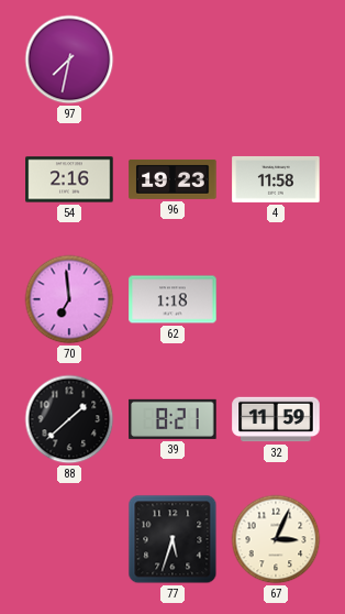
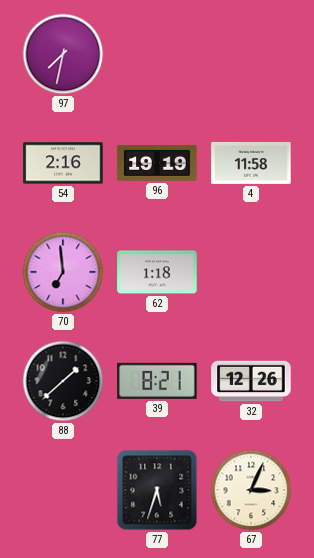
96: 19:23 -> 19:19 (157, 163)
32: 11:59 -> 12:26 (251, 381)
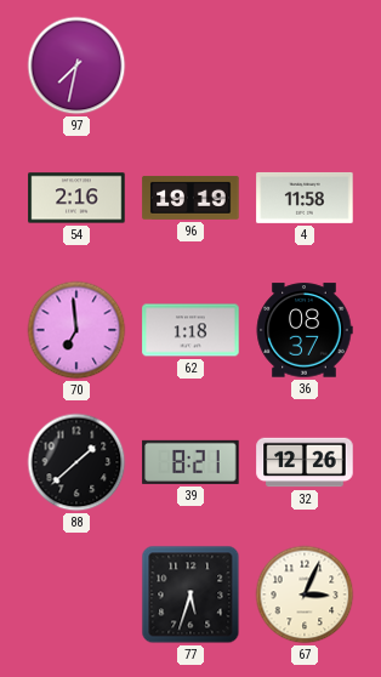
36: none -> 08:37 (305, 330)
